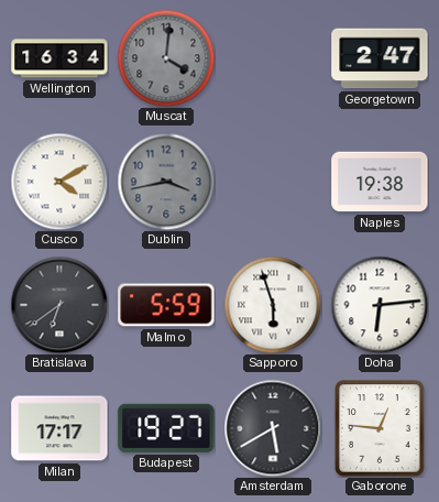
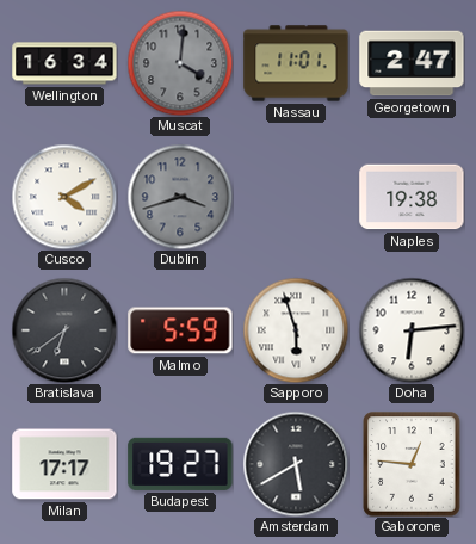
Nassau: none -> 11:01 (296, 63)
Dublin: 3:43 -> 3:42 (180, 197)
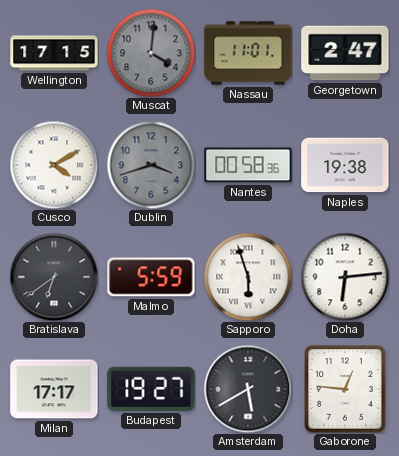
Wellington: 16:34 -> 17:15 (54, 53)
Nantes: none -> 00:58 (248, 165)
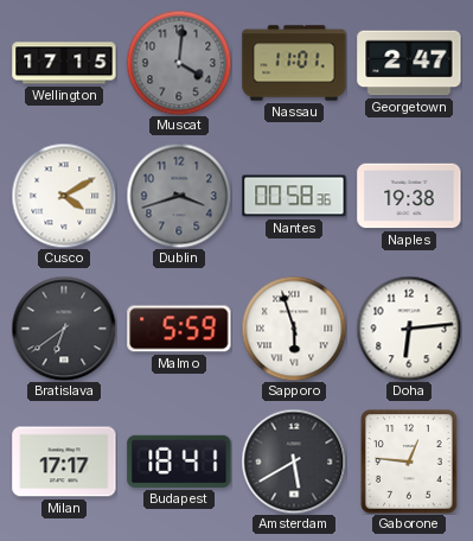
Budapest: 19:27 -> 18:41 (179, 462)
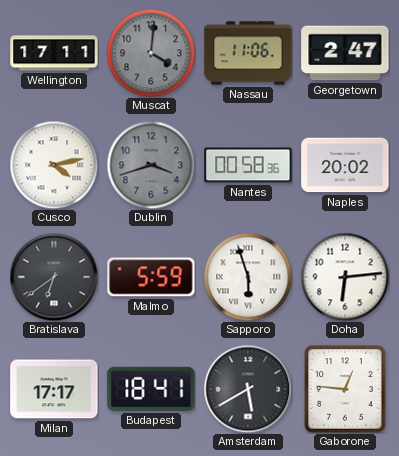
Wellington: 17:15 -> 17:11 (54, 53)
Nassau: 11:01 -> 11:06 (248, 53)
Cusco: 4:10 -> 4:13 (54, 165)
Naples: 19:38 -> 20:02 (345, 165)
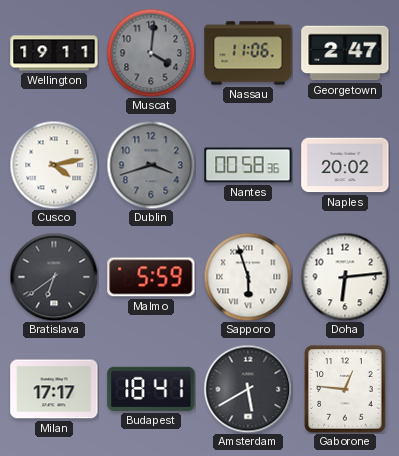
Wellington: 17:11 -> 19:11 (54, 53)
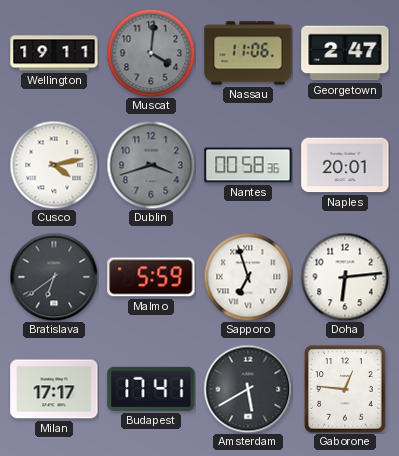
Naples: 20:02 -> 20:01 (345, 165)
Sapporo: 5:57 -> 6:57 (248, 277)
Budapest: 18:41 -> 17:41 (151, 389)
